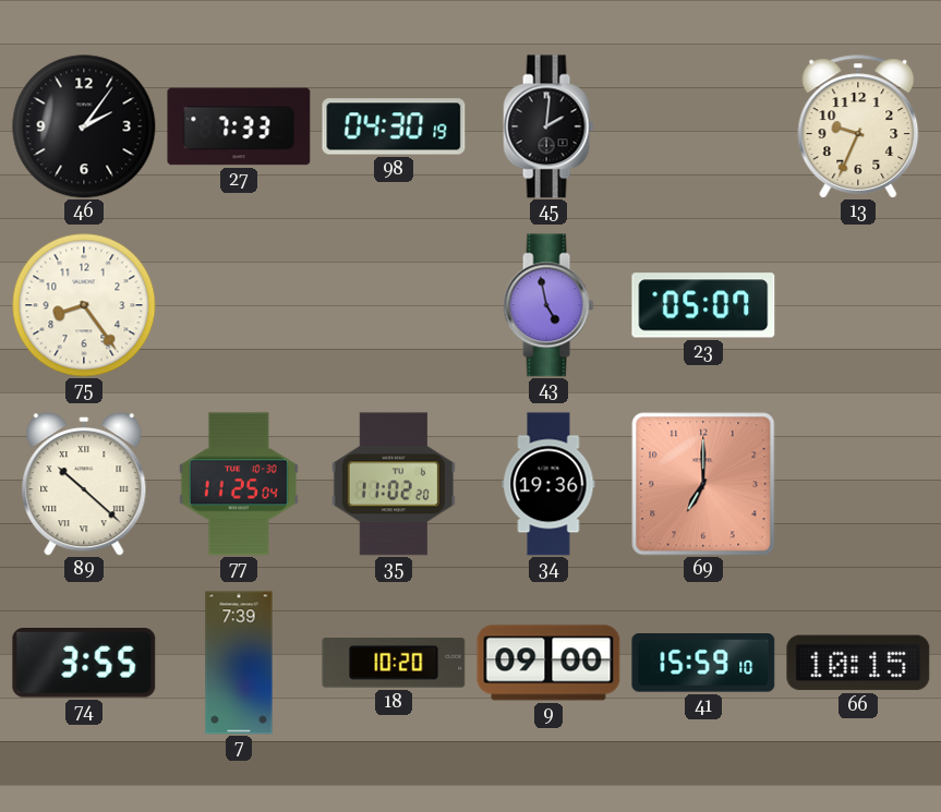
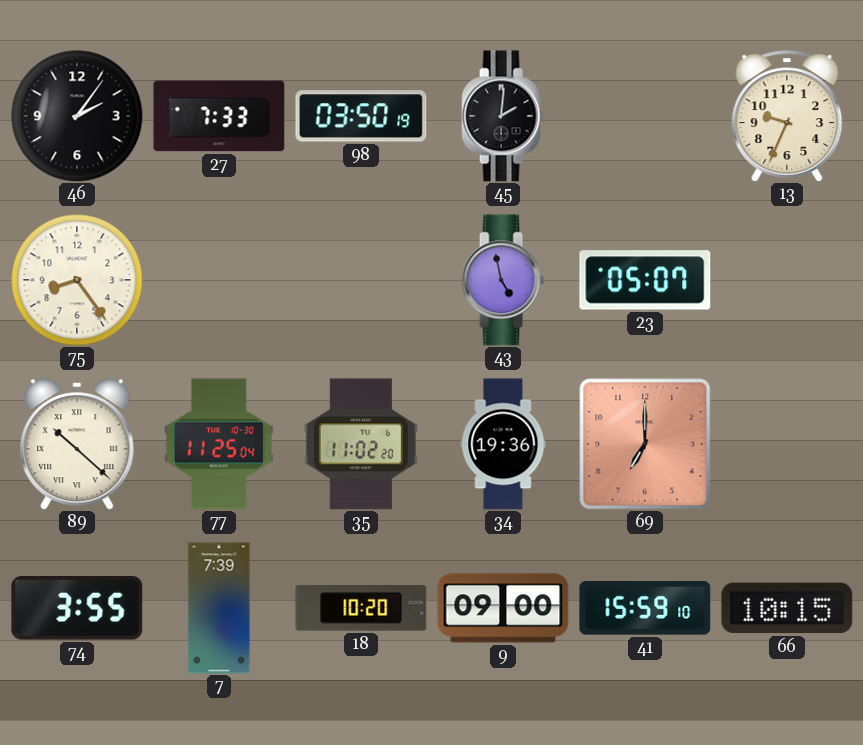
98: 04:30 -> 03:50 (361, 116)
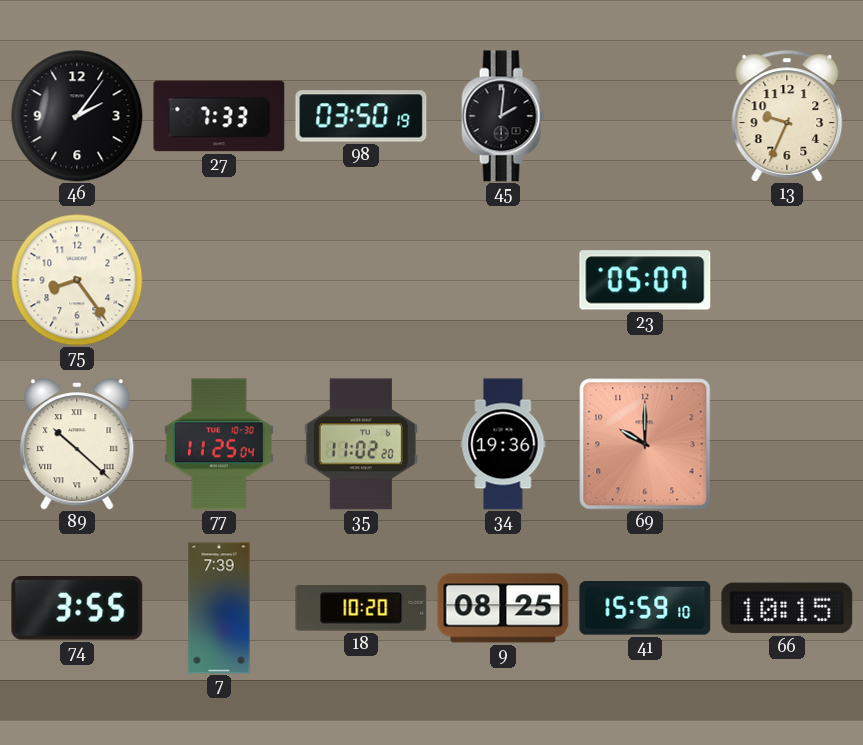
43: 4:58 -> none (503, 280)
69: 7:00 -> 10:00 (645, 444)
9: 09:00 -> 08:25 (503, 608)
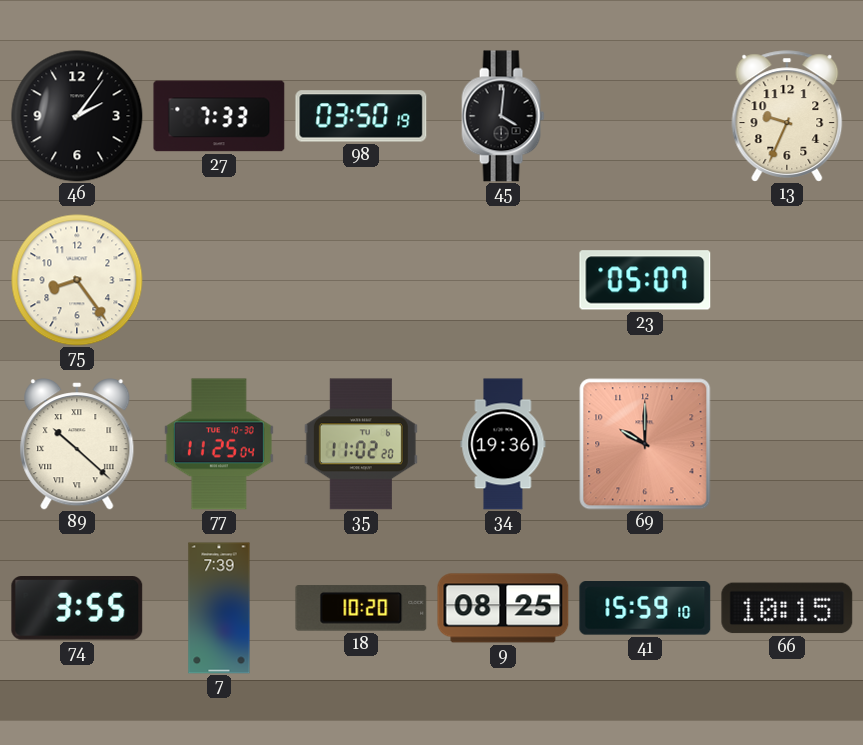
45: 2:01 -> 4:01 (503, 116)
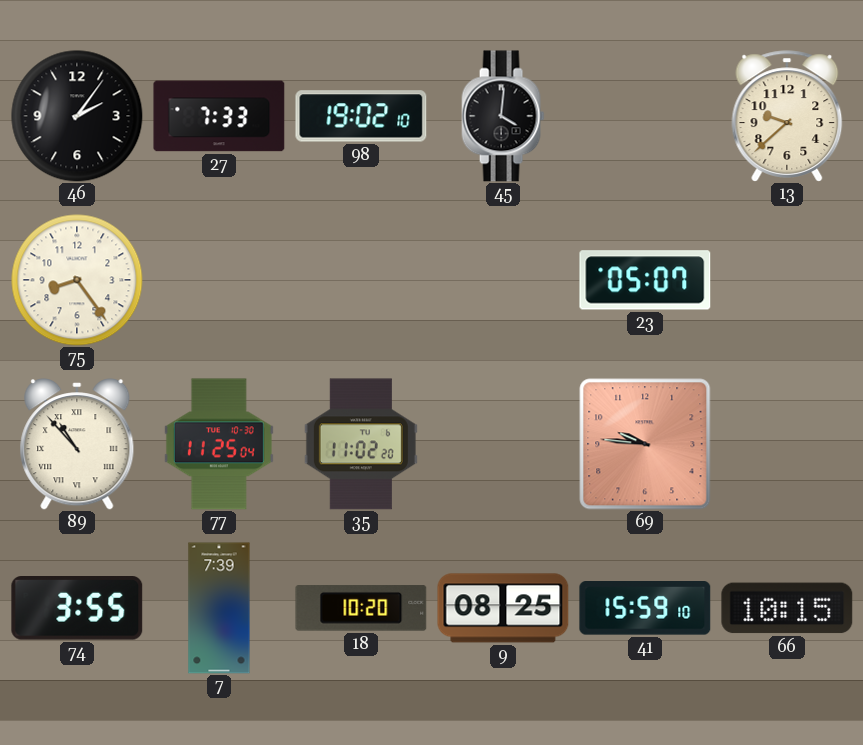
98: 03:50 -> 19:02 (361, 116)
13: 9:34 -> 9:38 (787, 116)
89: 10:22 -> 10:53 (77, 444)
34: 19:36 -> none (503, 444)
69: 10:00 -> 9:46 (645, 444)
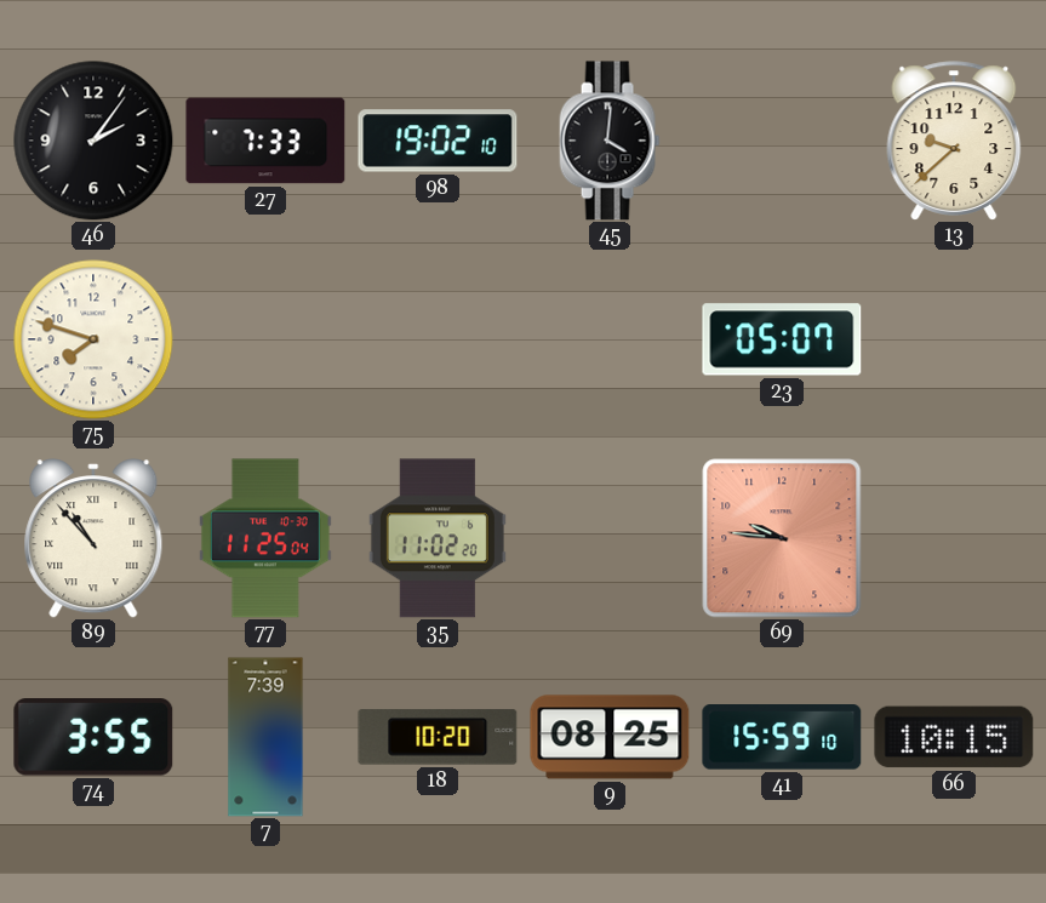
75: 8:24 -> 7:48 (93, 339)
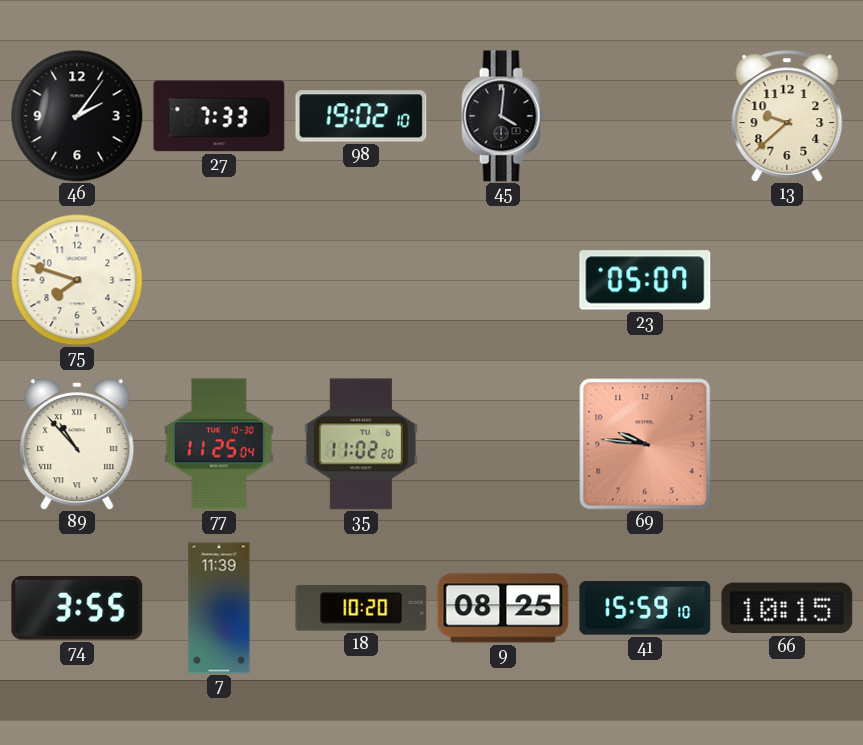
7: 7:39 -> 11:39 (219, 608)
